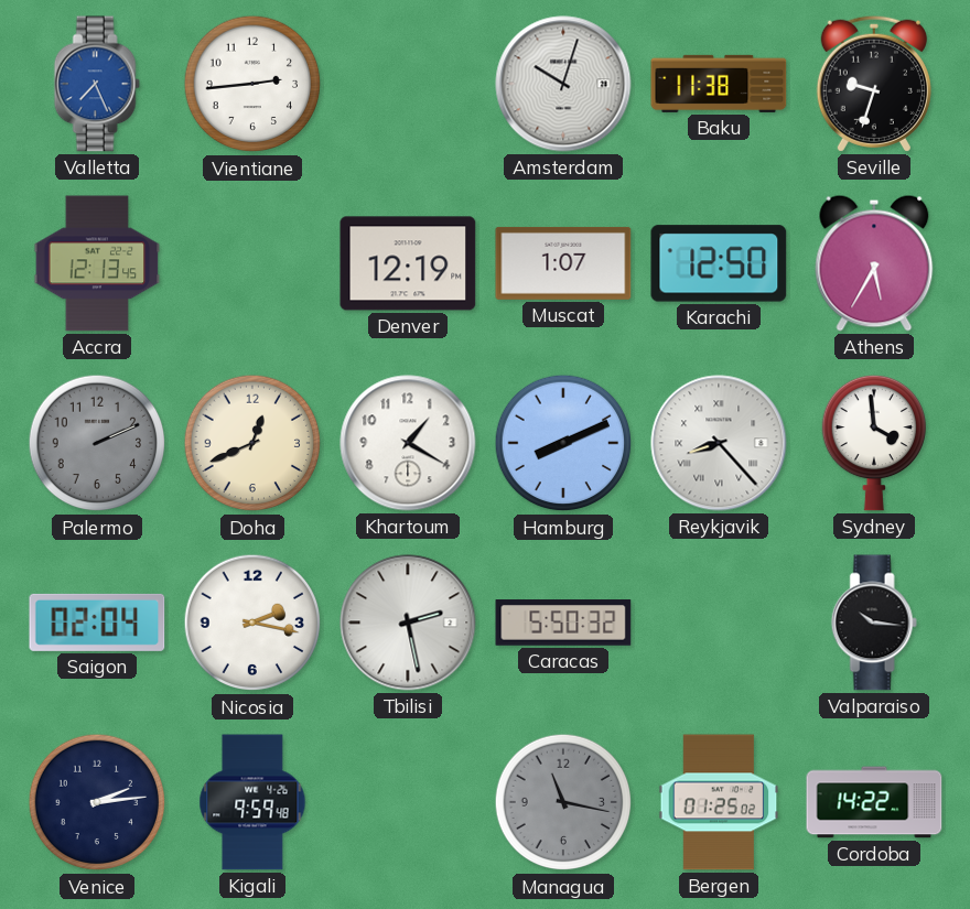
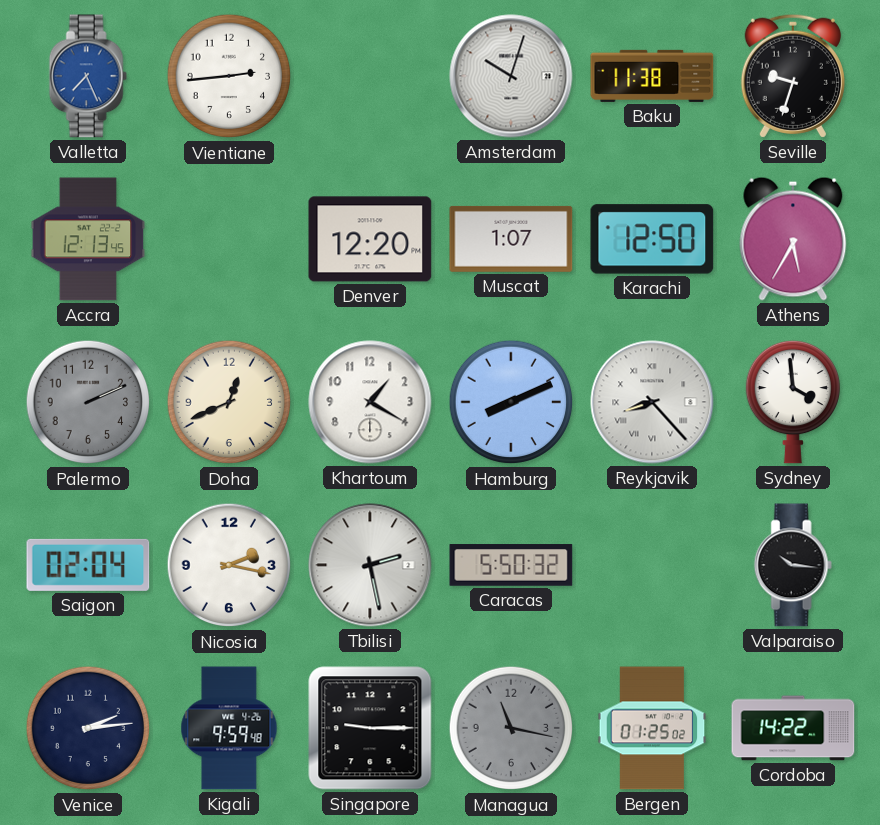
Denver: 12:19 -> 12:20 (370, 239)
Singapore: none -> 9:15 (370, 728)
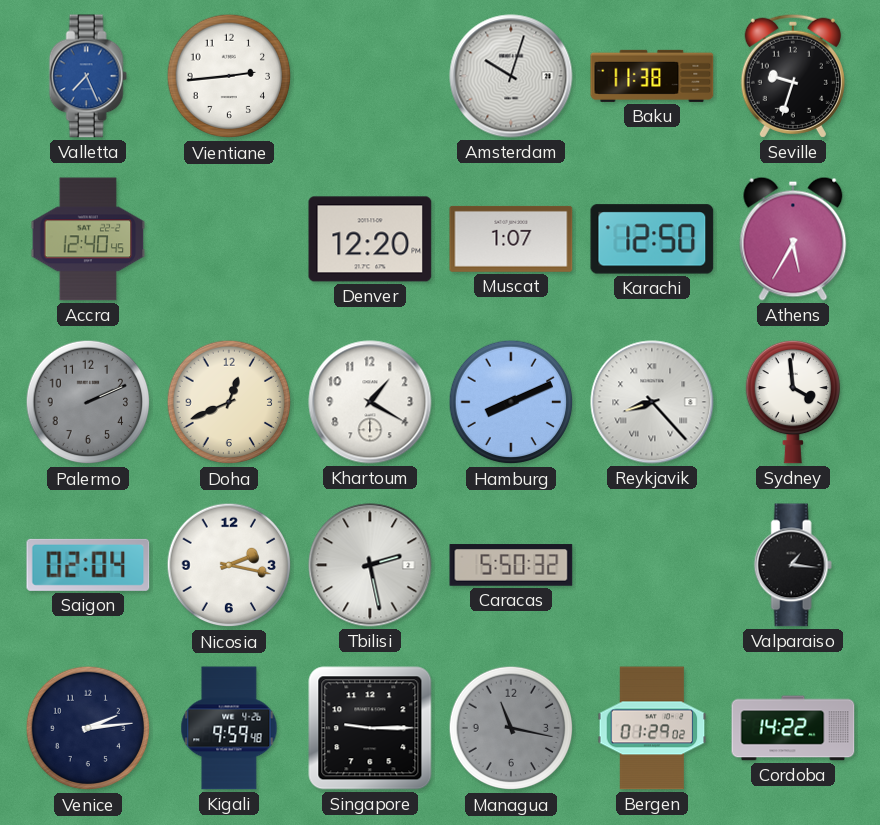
Accra: 12:13 -> 12:40 (88, 239)
Valparaiso: 10:16 -> 1:16 (793, 565)
Bergen: 01:25 -> 01:29 (652, 728)
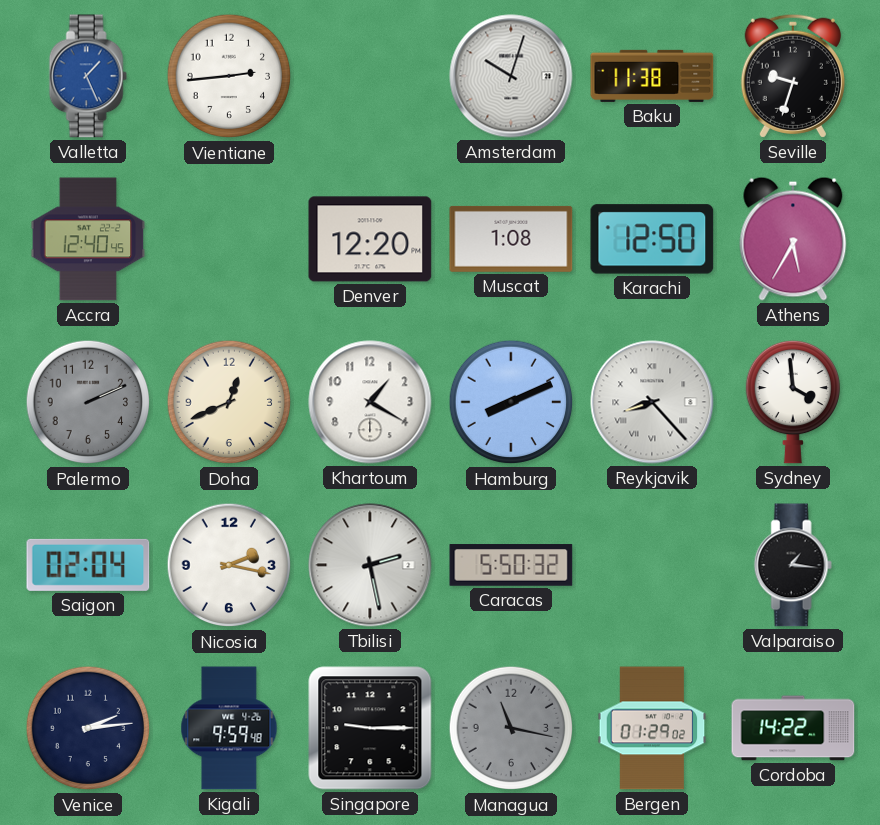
Valletta: 7:26 -> 1:26 (88, 76)
Muscat: 1:07 -> 1:08 (511, 239)
